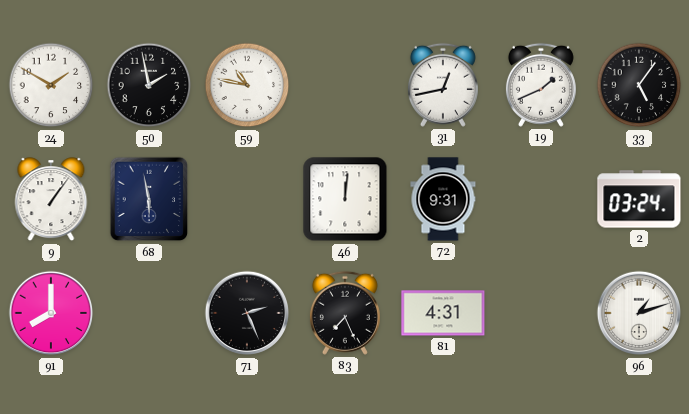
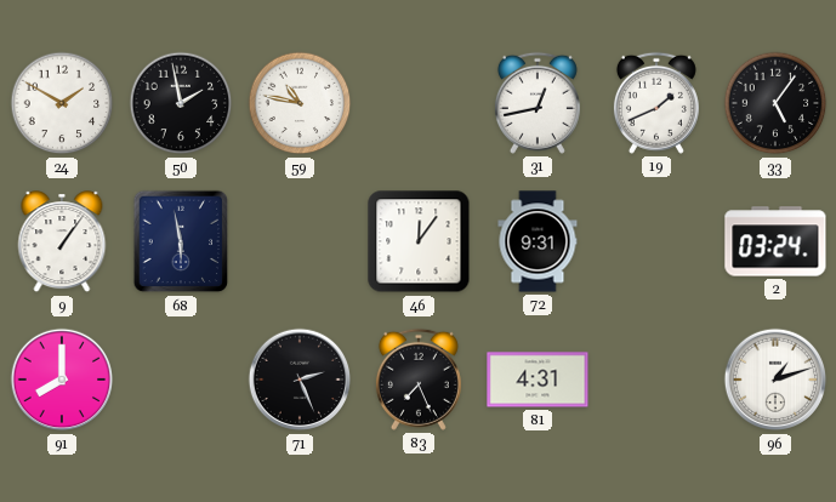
46: 12:01 -> 12:06 (419, 241)
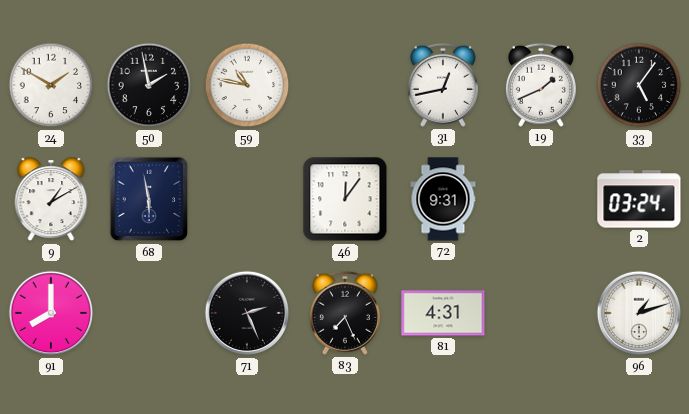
9: 1:06 -> 1:10 (51, 200)
